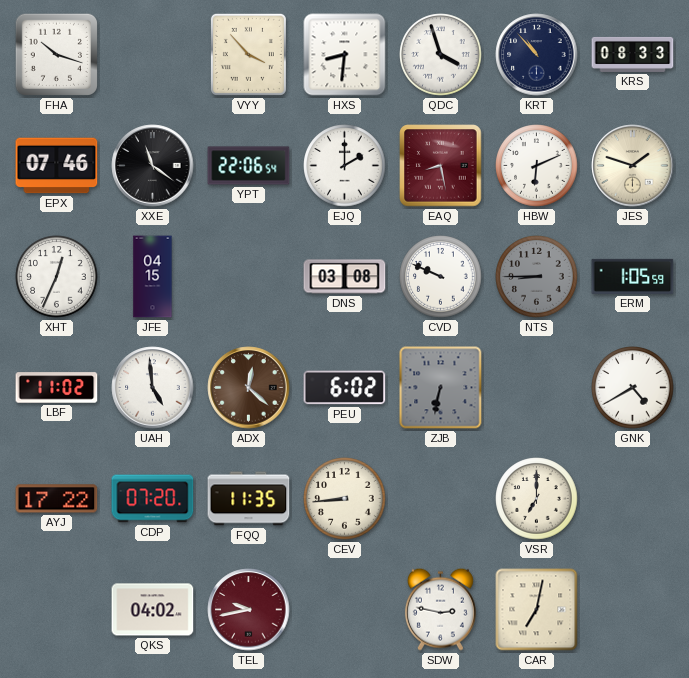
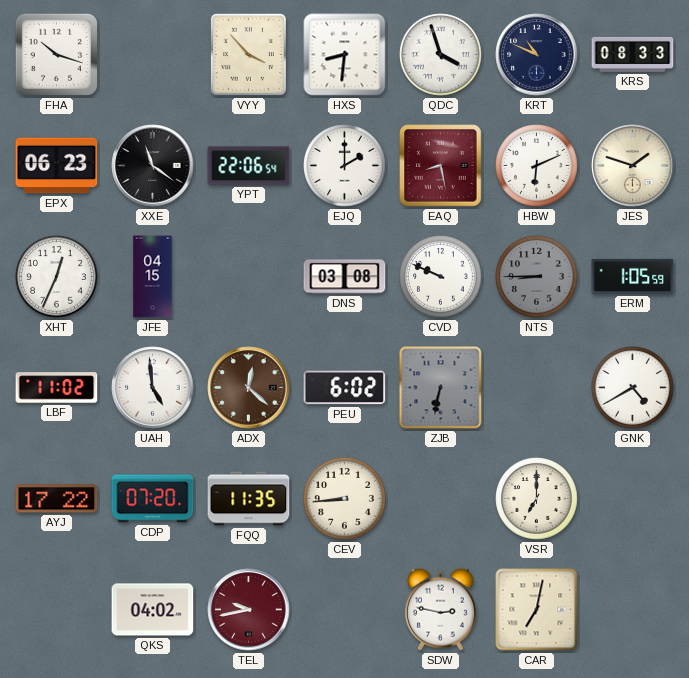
KRT: 10:53 -> 10:49 (537, 55)
EPX: 07:46 -> 06:23 (57, 166)
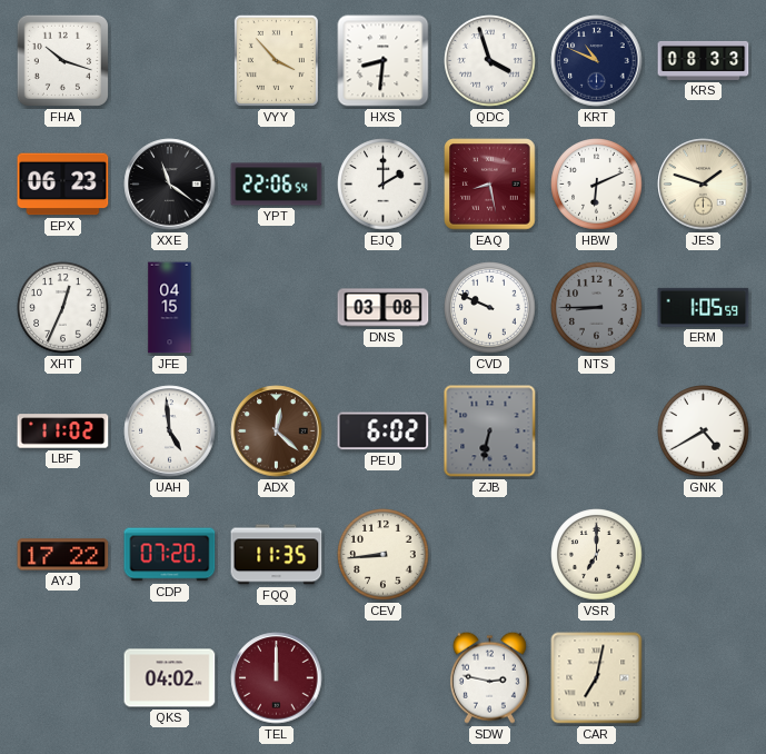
TEL: 9:43 -> 12:00 (277, 678)
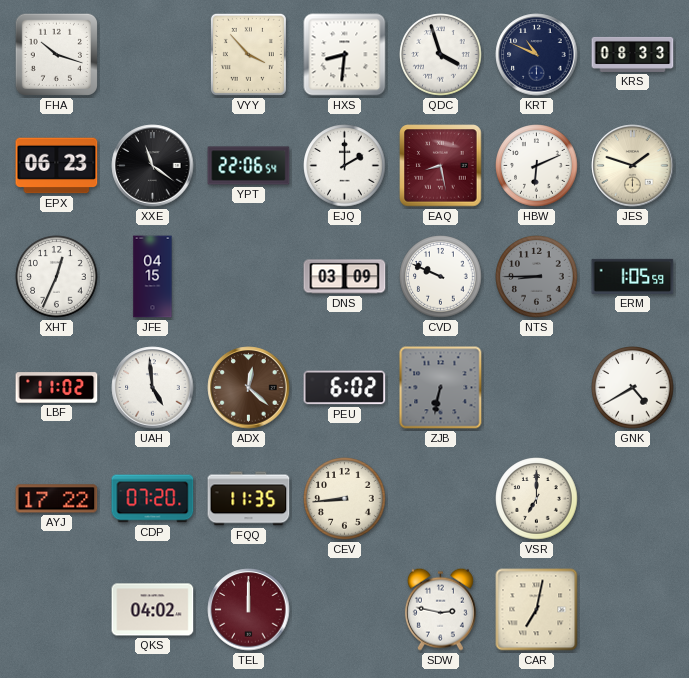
DNS: 03:08 -> 03:09 (345, 277)
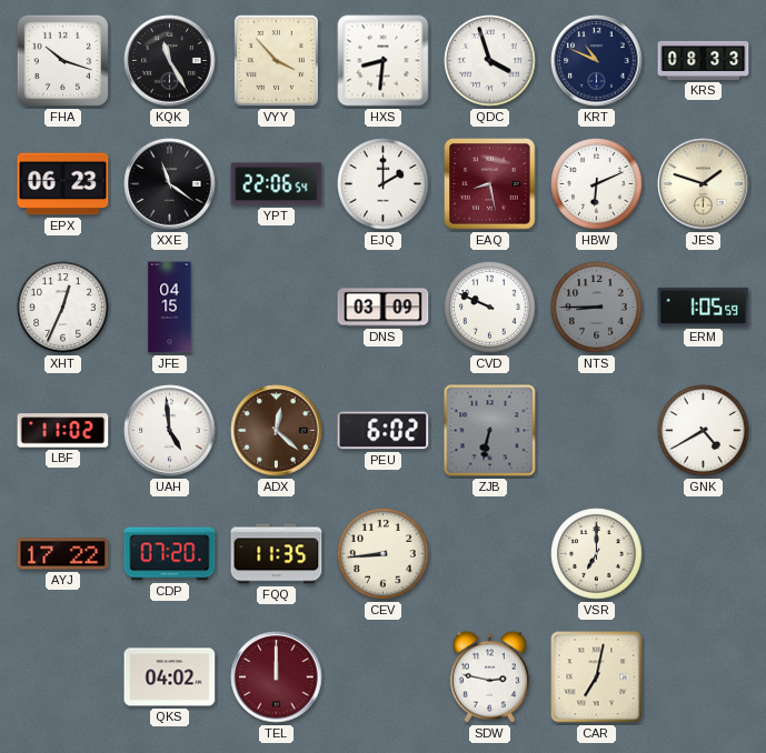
KQK: none -> 11:25 (170, 61)
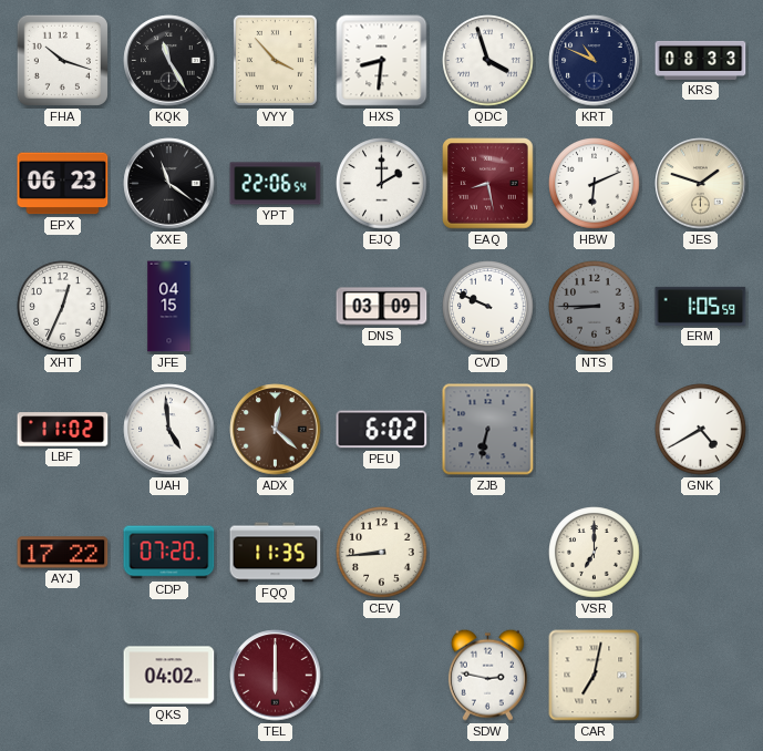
TEL: 12:00 -> 6:00 (276, 676)
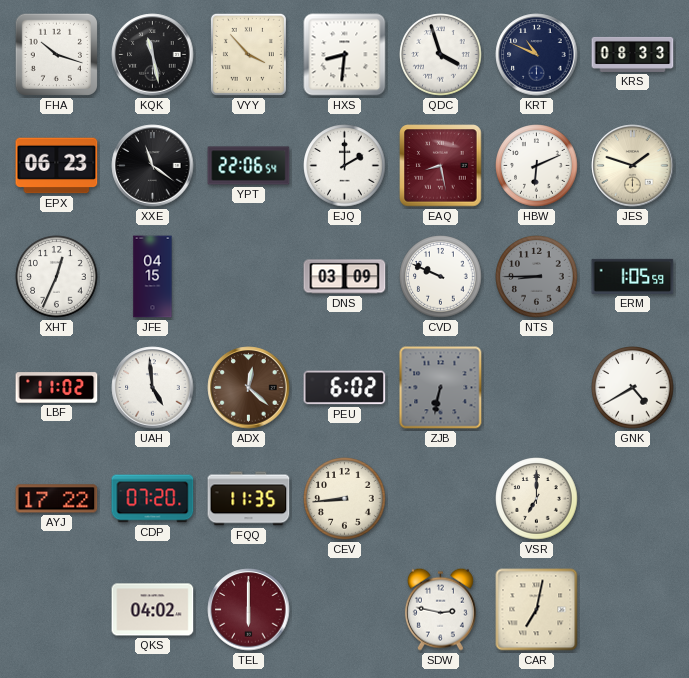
KQK: 11:25 -> 11:28 (153, 55)
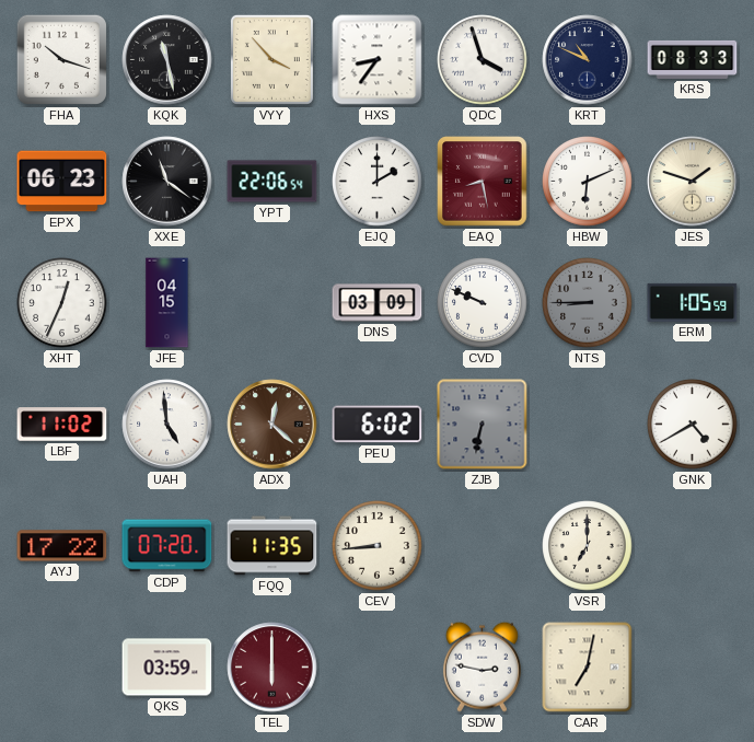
HXS: 8:31 -> 8:36 (378, 60)
QKS: 04:02 -> 03:59 (167, 668)
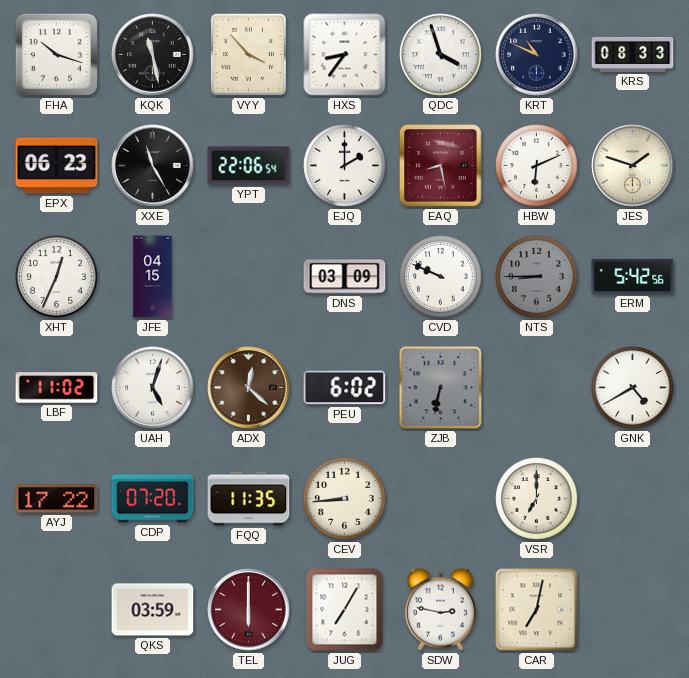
XXE: 11:21 -> 11:25 (153, 166)
ERM: 1:05 -> 5:42 (633, 276)
UAH: 4:59 -> 5:03 (153, 388)
JUG: none -> 7:05 (345, 610)
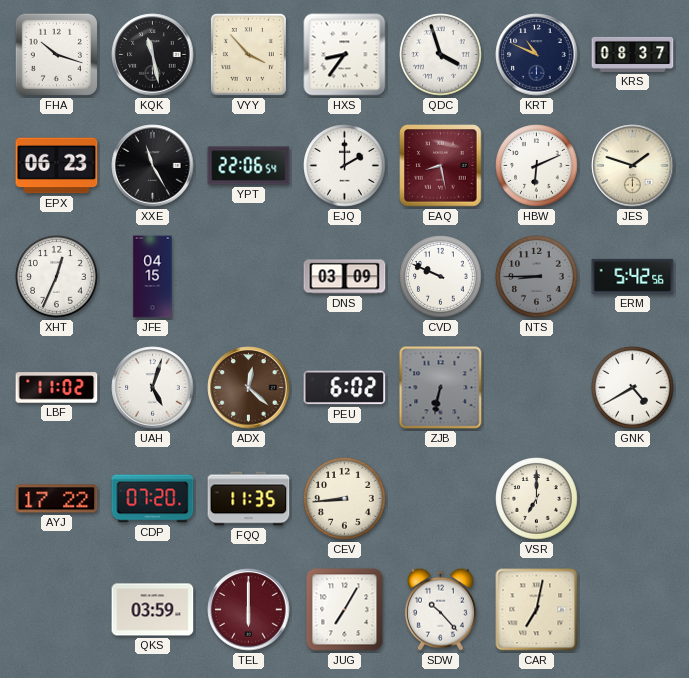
KRS: 08:33 -> 08:37 (633, 54)
SDW: 2:47 -> 10:23 (440, 609)
